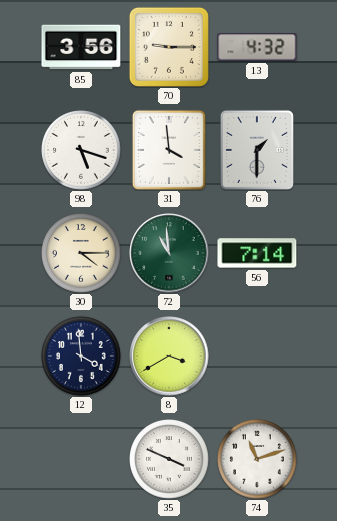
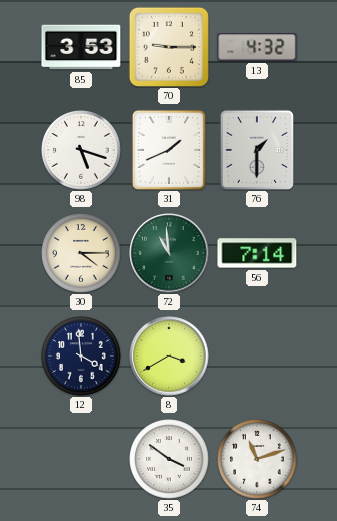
85: 3:56 -> 3:53 (81, 47)
31: 3:59 -> 1:41 (169, 150)
35: 3:49 -> 3:51 (169, 459)
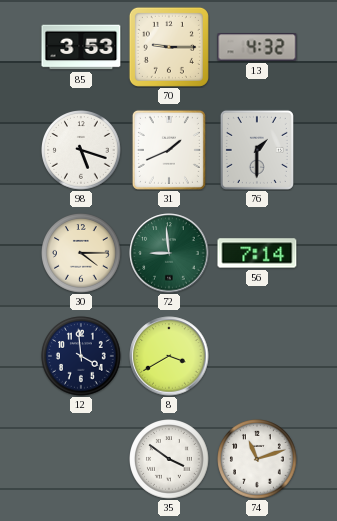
72: 10:59 -> 8:59 (169, 253)
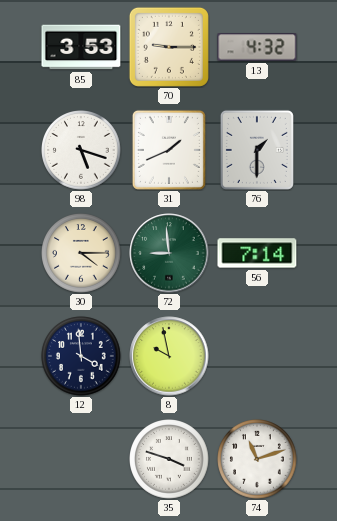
8: 3:40 -> 9:58 (169, 356)
35: 3:51 -> 3:48 (169, 459)
